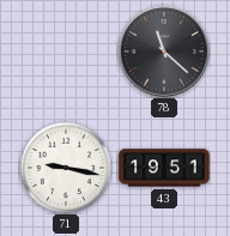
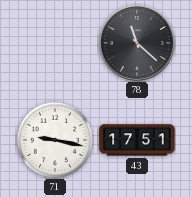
43: 19:51 -> 17:51 (137, 140)
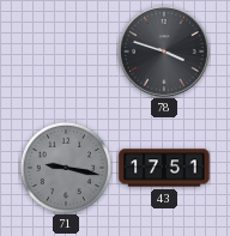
78: 11:22 -> 3:48 (164, 52)
71 dial: white -> grey (66, 168)
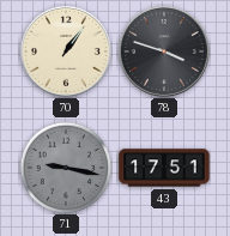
70: none -> 1:06 (66, 52)
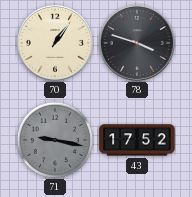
43: 17:51 -> 17:52 (137, 140)
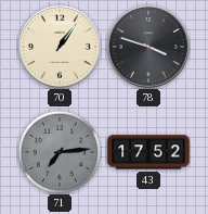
71: 9:17 -> 7:14 (60, 152)
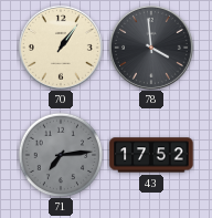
78: 3:48 -> 3:59 (151, 48)
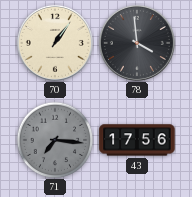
71: 7:14 -> 7:16 (55, 140)
43: 17:52 -> 17:56 (137, 140)
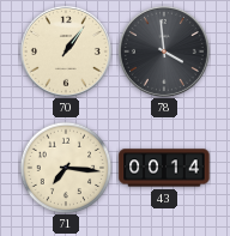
71 dial: grey -> cream (66, 168)
43: 17:56 -> 00:14 (164, 168)
